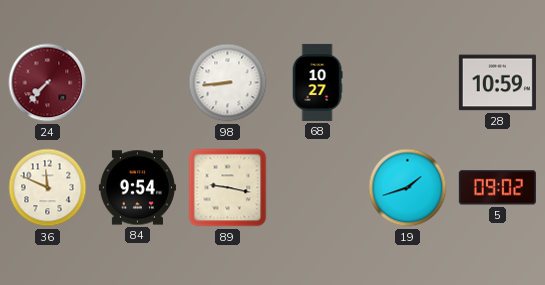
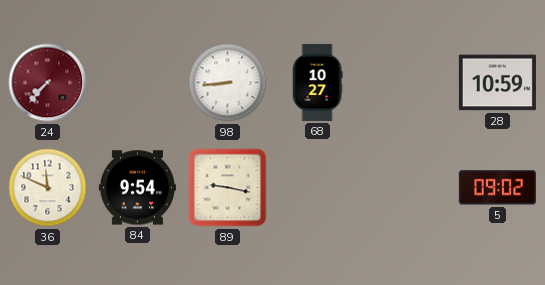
19: 1:42 -> none (408, 188)
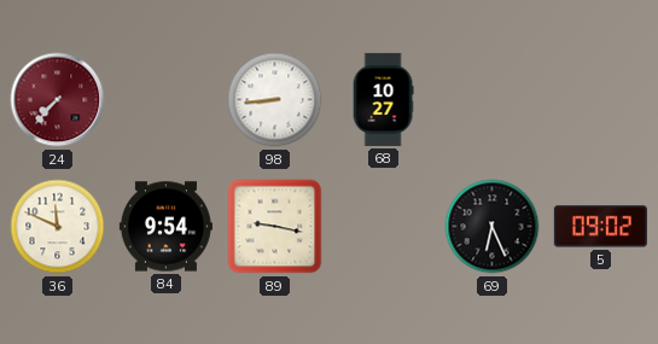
28: 10:59 -> none (497, 83)
69: none -> 6:26 (493, 227)
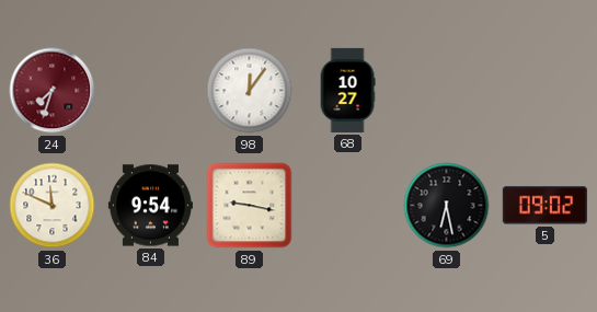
24: 7:37 -> 7:33 (53, 91)
98: 8:44 -> 12:06 (250, 91)
69: 6:26 -> 6:28 (447, 206)
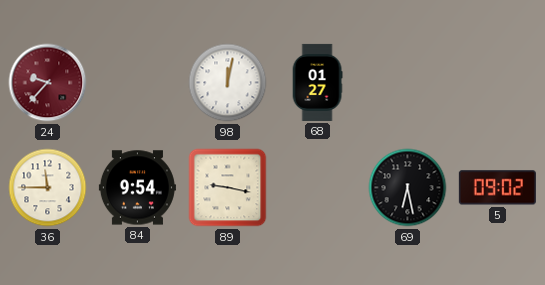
24: 7:33 -> 9:37 (48, 83)
98: 12:06 -> 12:02 (228, 83)
68: 10:27 -> 01:27 (317, 82)
36: 11:49 -> 11:45 (48, 188)
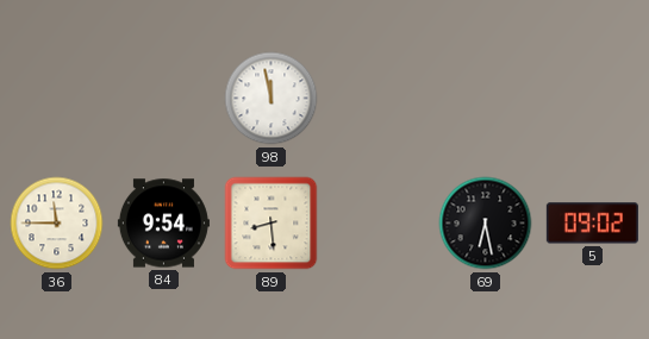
24: 9:37 -> none (48, 83)
98: 12:02 -> 11:58 (272, 99)
68: 01:27 -> none (317, 82)
89: 9:17 -> 8:29 (272, 224)
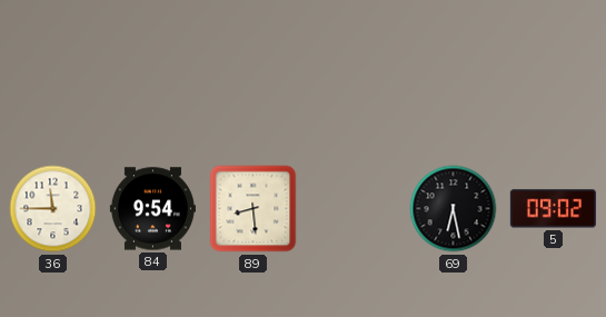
98: 11:58 -> none (272, 99)
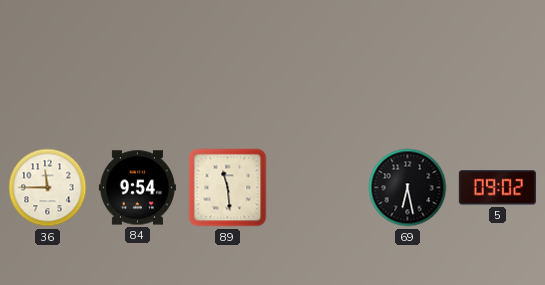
89: 8:29 -> 11:29 (228, 188)
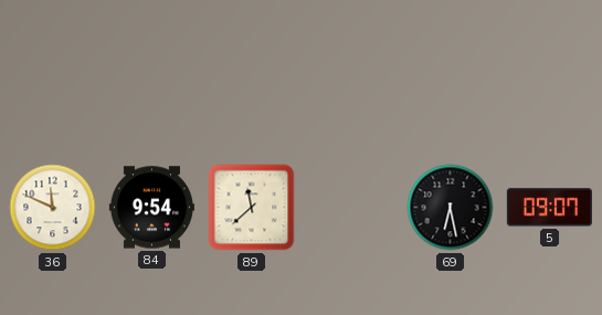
36: 11:45 -> 11:49 (53, 208)
89: 11:29 -> 11:38 (252, 208)
5: 09:02 -> 09:07 (549, 208)
